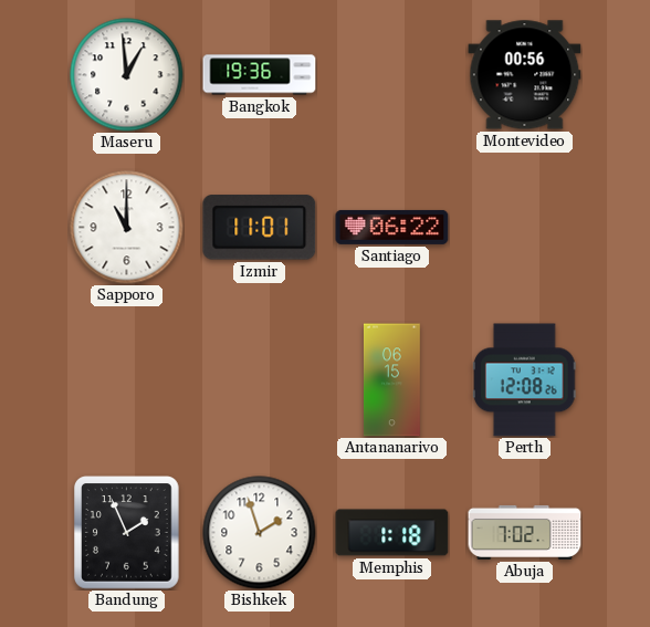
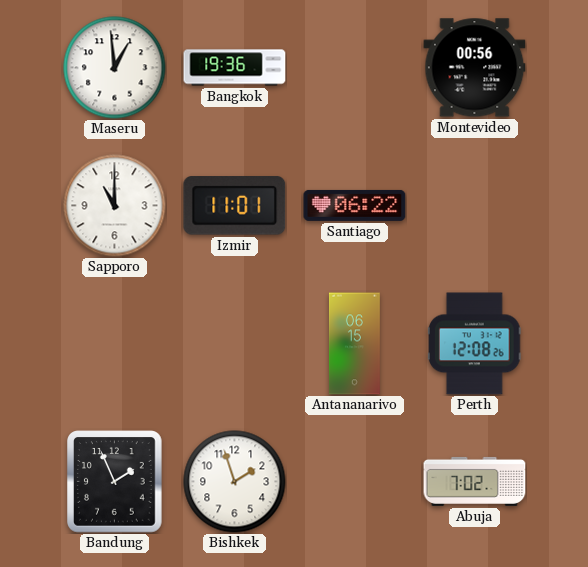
Memphis: 1:18 -> none (392, 533)
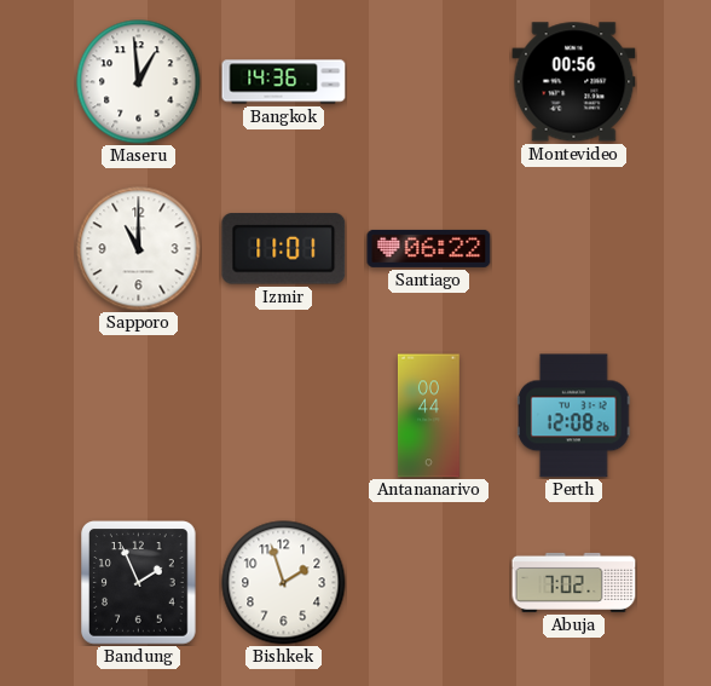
Bangkok: 19:36 -> 14:36 (284, 82)
Antananarivo: 06:15 -> 00:44 (428, 416)
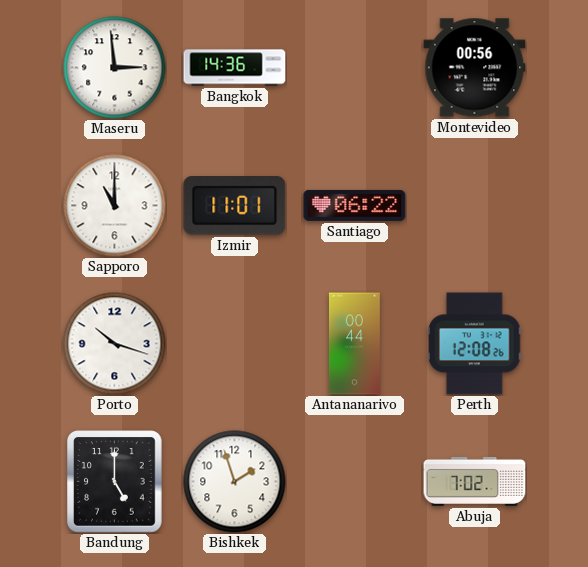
Maseru: 12:59 -> 2:59 (115, 68)
Porto: none -> 10:18 (115, 344)
Bandung: 1:56 -> 5:00 (115, 482)
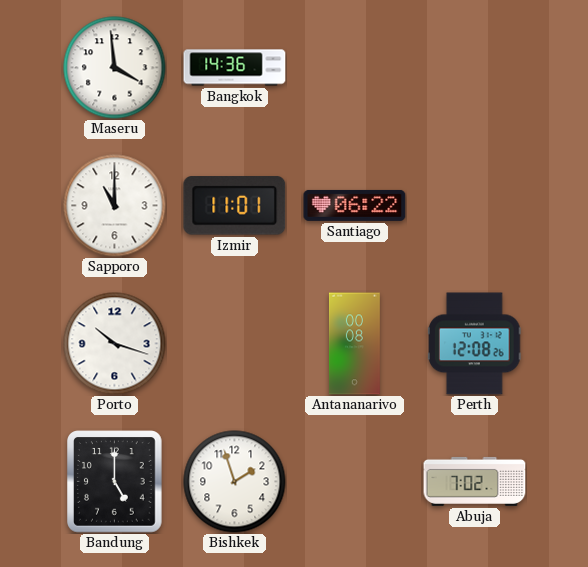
Maseru: 2:59 -> 3:59 (115, 68)
Montevideo: 00:56 -> none (475, 68)
Antananarivo: 00:44 -> 00:08 (354, 344)
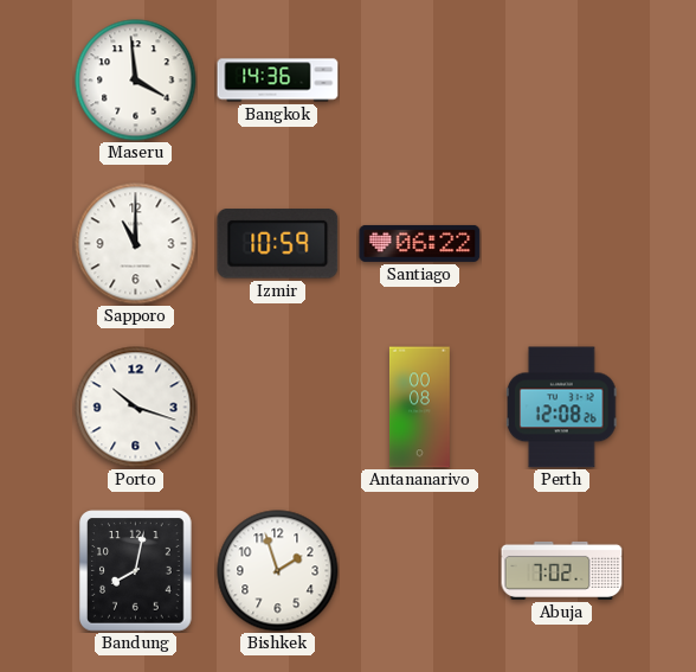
Izmir: 11:01 -> 10:59 (278, 244)
Bandung: 5:00 -> 8:02 (136, 571)
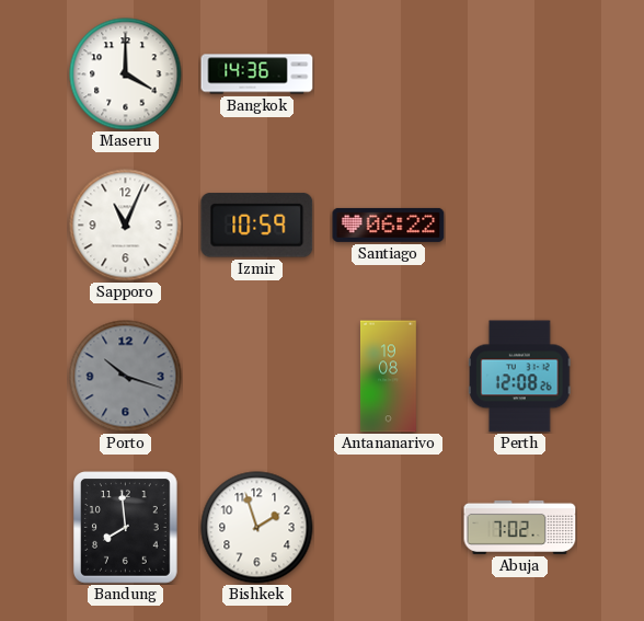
Maseru: 3:59 -> 4:00 (126, 74)
Sapporo: 11:00 -> 11:04 (126, 226)
Porto dial: white -> grey (126, 377)
Antananarivo: 00:08 -> 19:08 (388, 377)
Bandung: 8:02 -> 7:59 (126, 528)
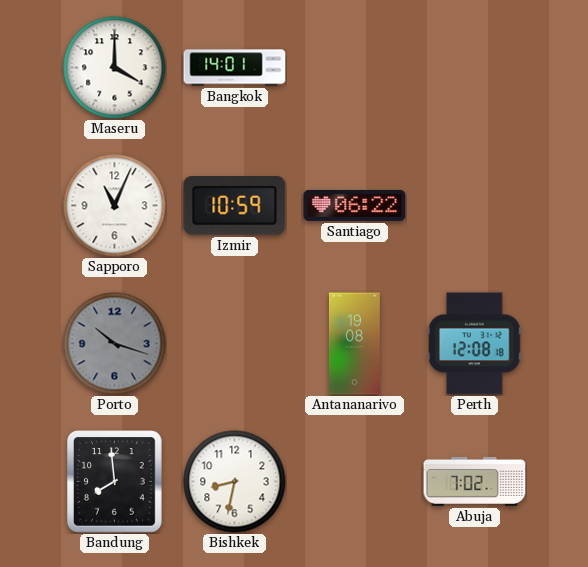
Bangkok: 14:36 -> 14:01 (235, 68)
Perth: 12:08:26 -> 12:08:18 (474, 344)
Bishkek: 1:57 -> 8:32 (235, 482)
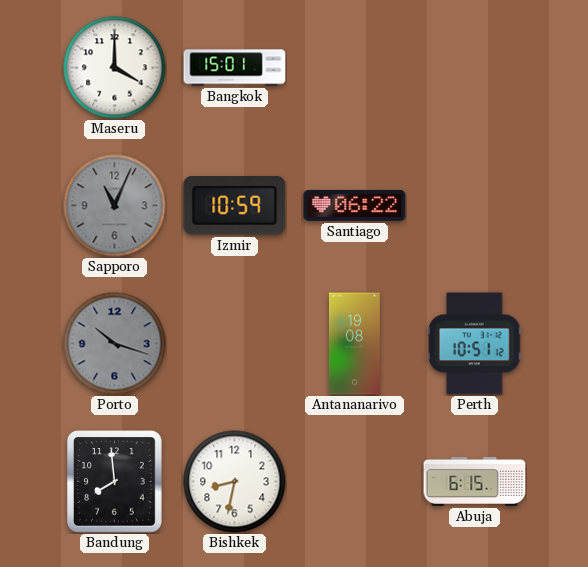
Bangkok: 14:01 -> 15:01 (235, 68)
Sapporo dial: white -> grey (115, 206)
Perth: 12:08 -> 10:51 (474, 344)
Abuja: 7:02 -> 6:15 (475, 481)
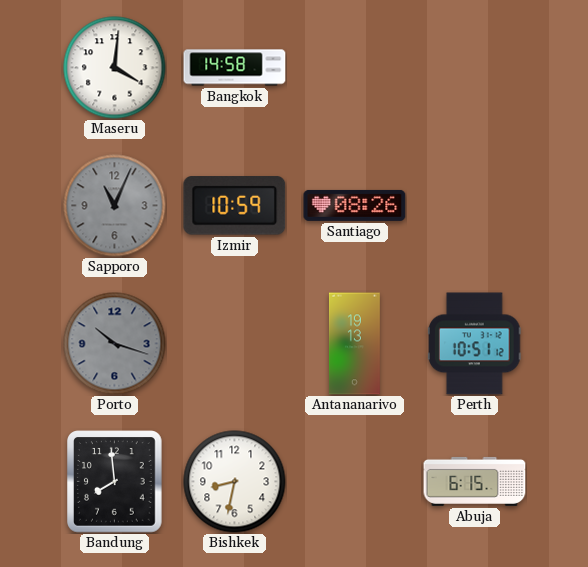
Maseru: 4:00 -> 4:01 (115, 68)
Bangkok: 15:01 -> 14:58 (235, 68)
Santiago: 06:22 -> 08:26 (355, 205)
Antananarivo: 19:08 -> 19:13 (354, 344)
